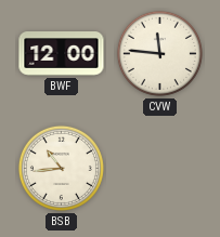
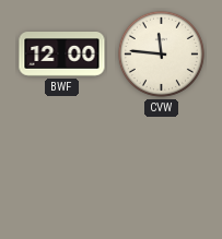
BSB: 10:44 -> none (61, 168)
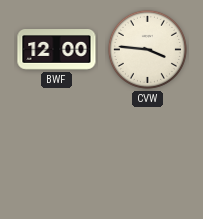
CVW: 11:46 -> 3:46 (147, 49)
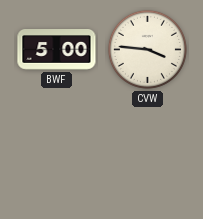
BWF: 12:00 -> 5:00 (57, 50)
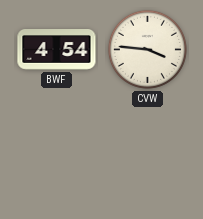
BWF: 5:00 -> 4:54 (57, 50)
